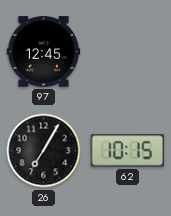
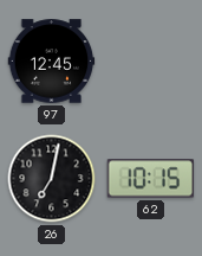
26: 7:05 -> 7:02 (52, 179)
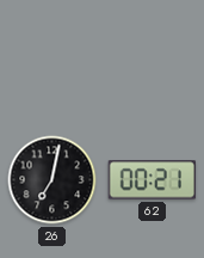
97: 12:45 -> none (52, 62)
62: 10:15 -> 00:21 (153, 180)
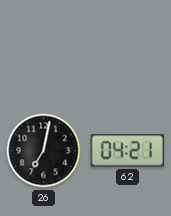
62: 00:21 -> 04:21 (128, 151)
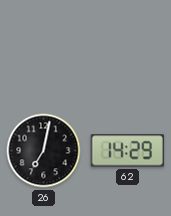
62: 04:21 -> 14:29 (128, 151)
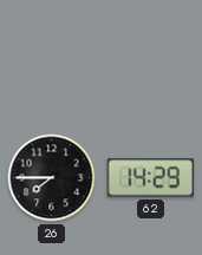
26: 7:02 -> 7:45 (52, 178)
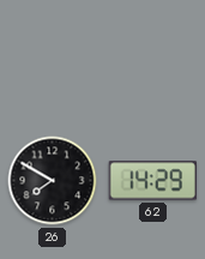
26: 7:45 -> 7:50 (53, 181)
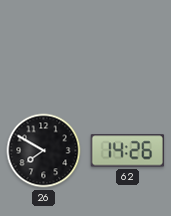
62: 14:29 -> 14:26 (128, 151)
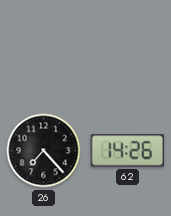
26: 7:50 -> 7:23 (44, 151)
